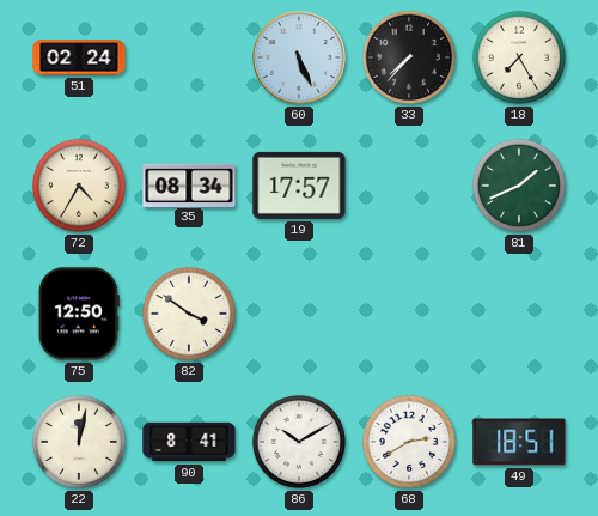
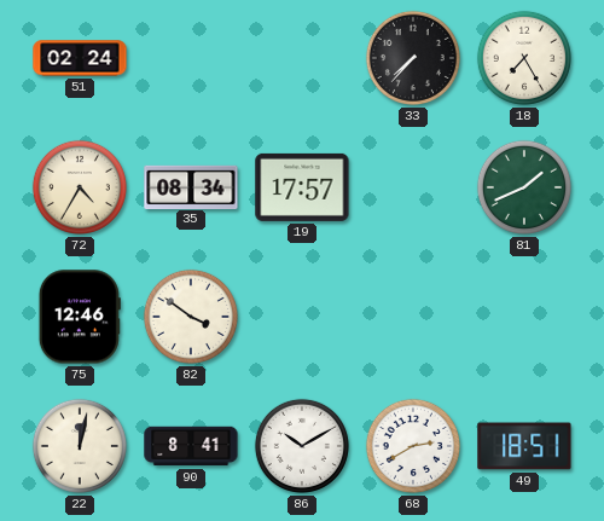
60: 5:26 -> none (300, 59)
75: 12:50 -> 12:46 (80, 317)
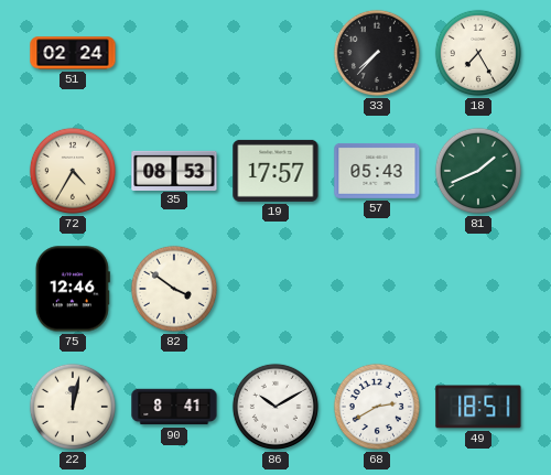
35: 08:34 -> 08:53 (174, 170)
57: none -> 05:43 (377, 171)
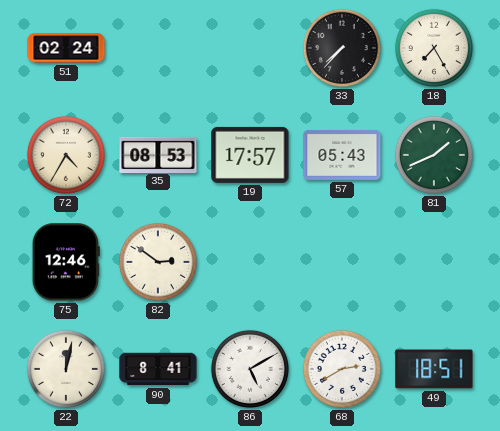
82: 3:51 -> 2:51 (158, 262)
86: 10:10 -> 5:10 (250, 369)
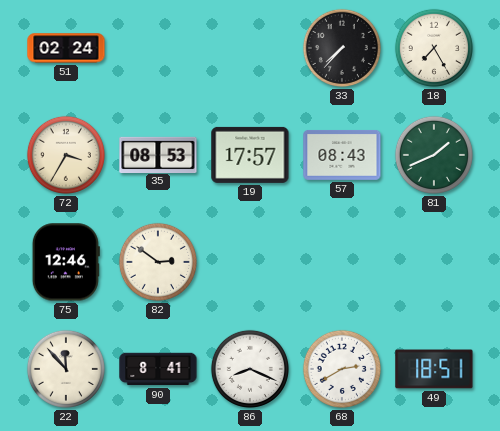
72: 4:35 -> 3:35 (66, 155)
57: 05:43 -> 08:43 (342, 155)
22: 12:02 -> 11:53 (66, 369)
86: 5:10 -> 8:19 (250, 369)
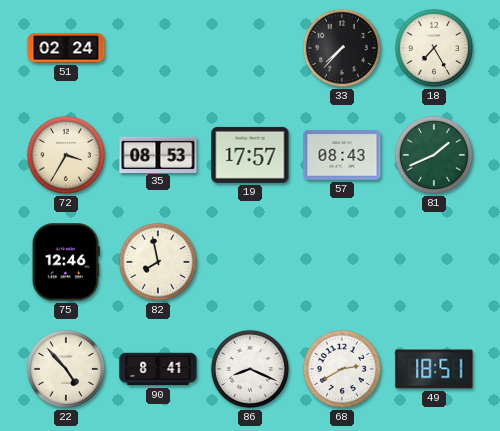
82: 2:51 -> 7:58 (158, 262)
22: 11:53 -> 4:53 (66, 369)
